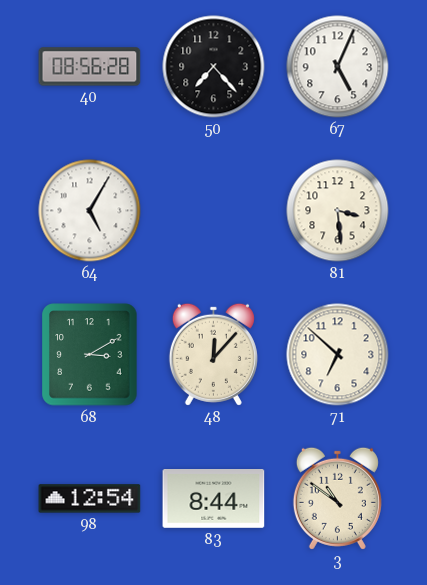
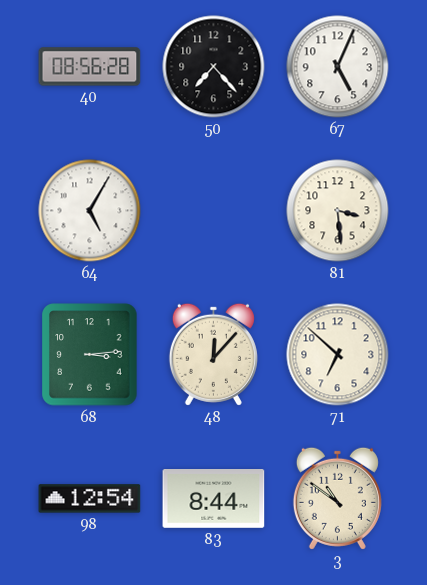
68: 3:10 -> 3:14 (90, 355)
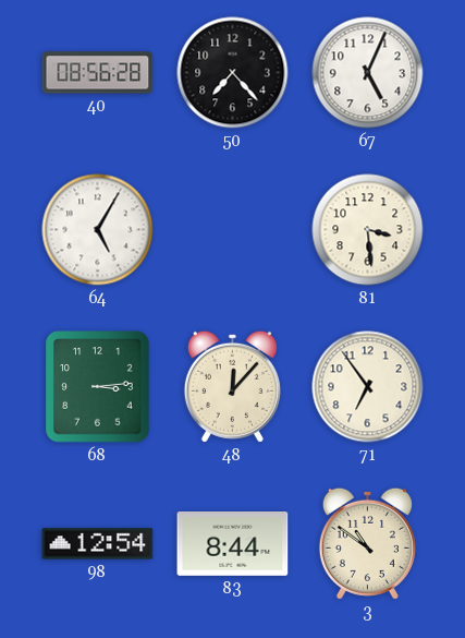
71: 6:52 -> 6:54 (368, 387)
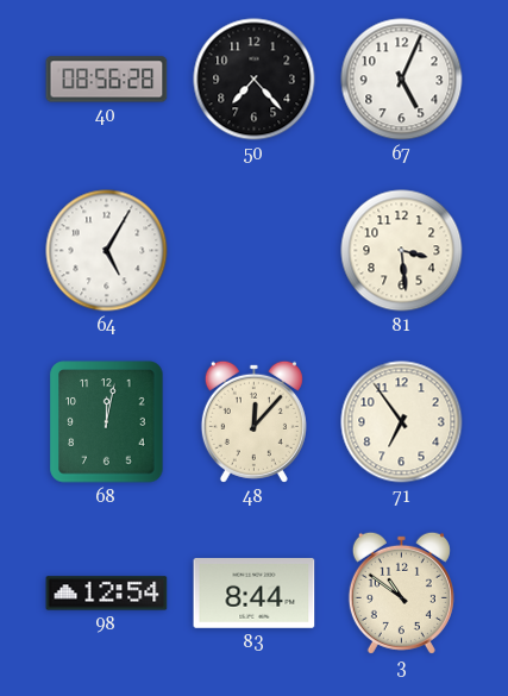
68: 3:14 -> 12:02 (107, 422)
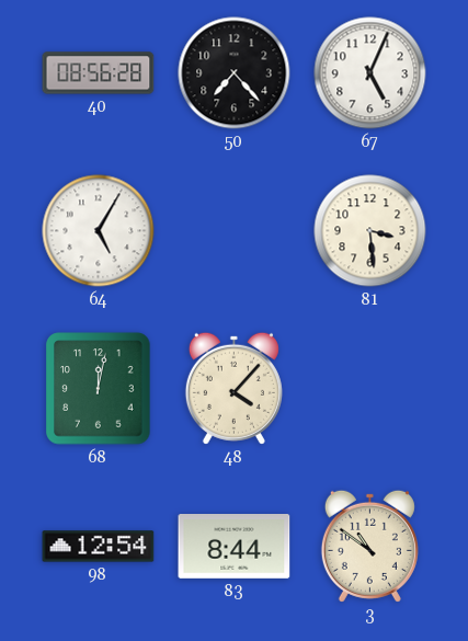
48: 12:07 -> 4:07 (233, 388)
71: 6:54 -> none (402, 422)
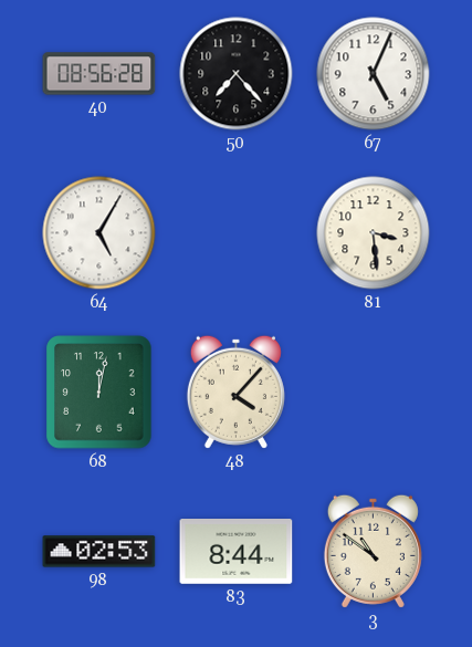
98: 12:54 -> 02:53 (99, 552)
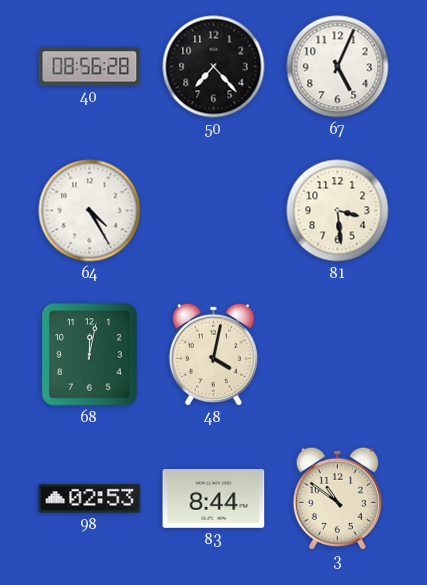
64: 5:05 -> 4:25 (90, 211)
48: 4:07 -> 4:02 (213, 354)
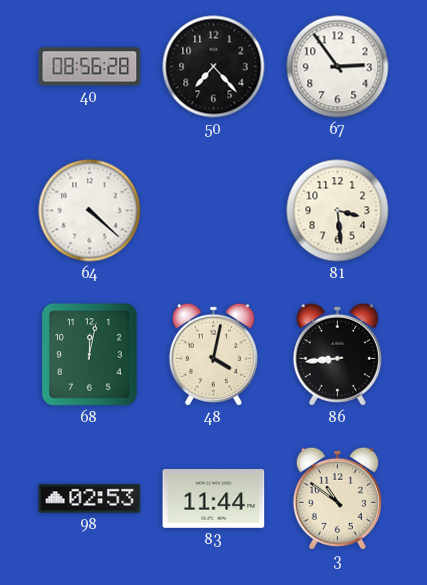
67: 5:04 -> 2:54 (338, 67)
64: 4:25 -> 4:22 (90, 211)
86: none -> 8:44 (337, 354)
83: 8:44 -> 11:44 (214, 499)
